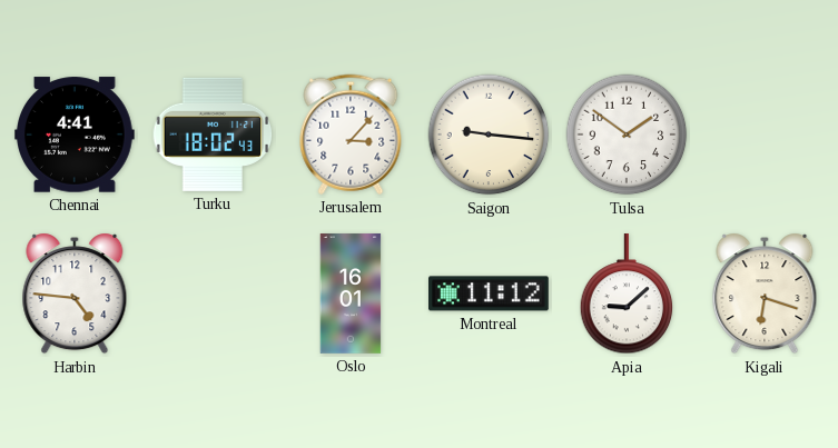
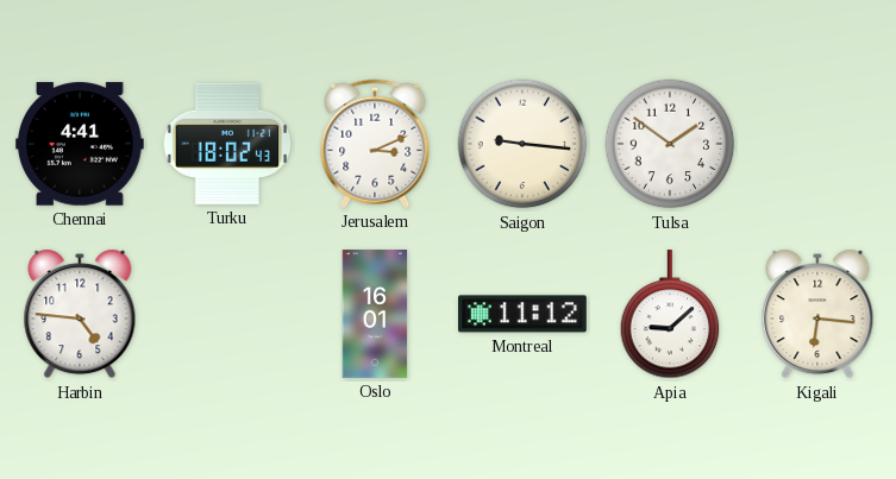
Jerusalem: 3:07 -> 3:11 (375, 144)
Kigali: 6:18 -> 6:16 (817, 314)
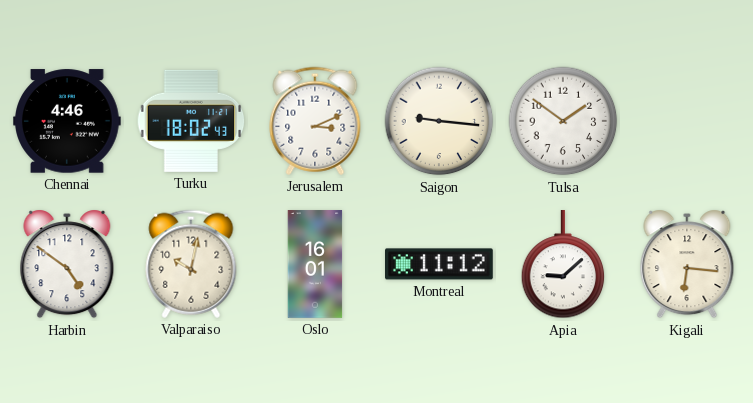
Chennai: 4:41 -> 4:46 (68, 121)
Harbin: 4:46 -> 4:51 (67, 264)
Valparaiso: none -> 10:02 (191, 264)
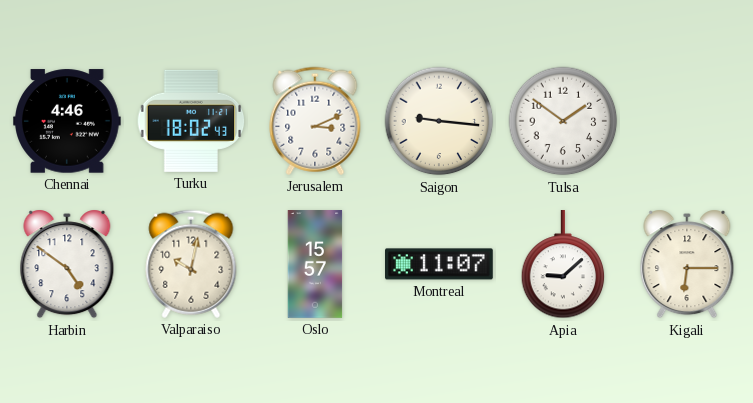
Oslo: 16:01 -> 15:57 (315, 264)
Montreal: 11:12 -> 11:07 (440, 264)
Kigali: 6:16 -> 6:15 (687, 264)
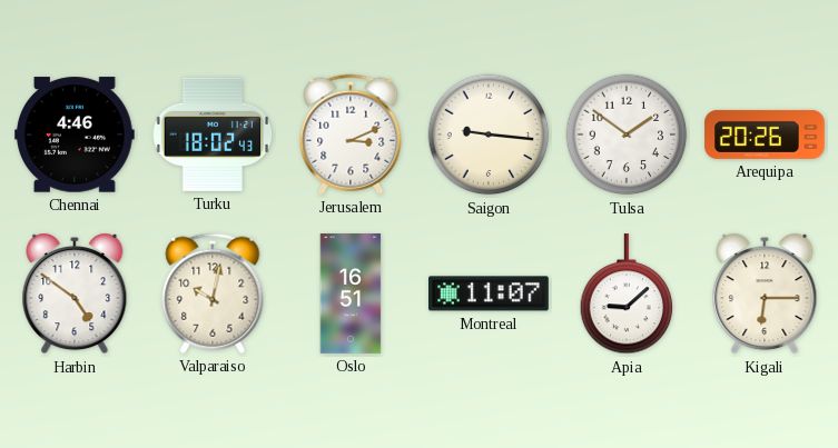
Arequipa: none -> 20:26 (765, 135)
Oslo: 15:57 -> 16:51 (351, 293)
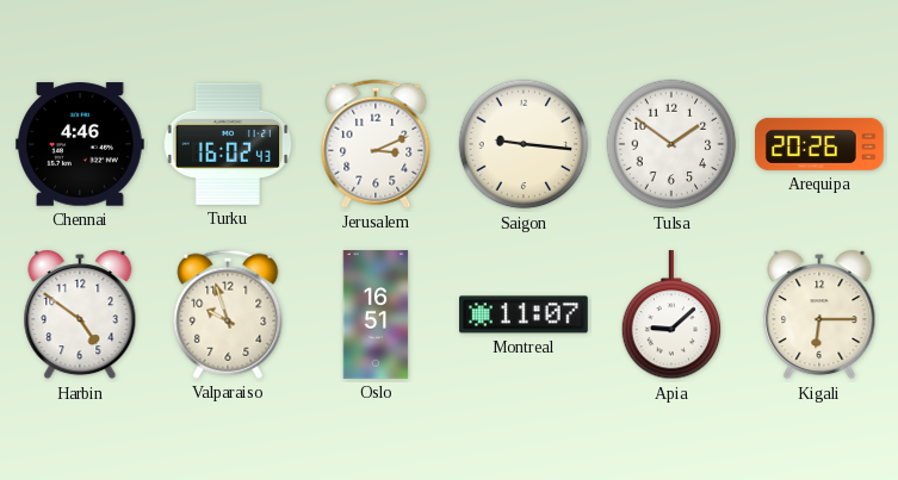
Turku: 18:02 -> 16:02 (228, 144)
Valparaiso: 10:02 -> 9:57 (228, 314)
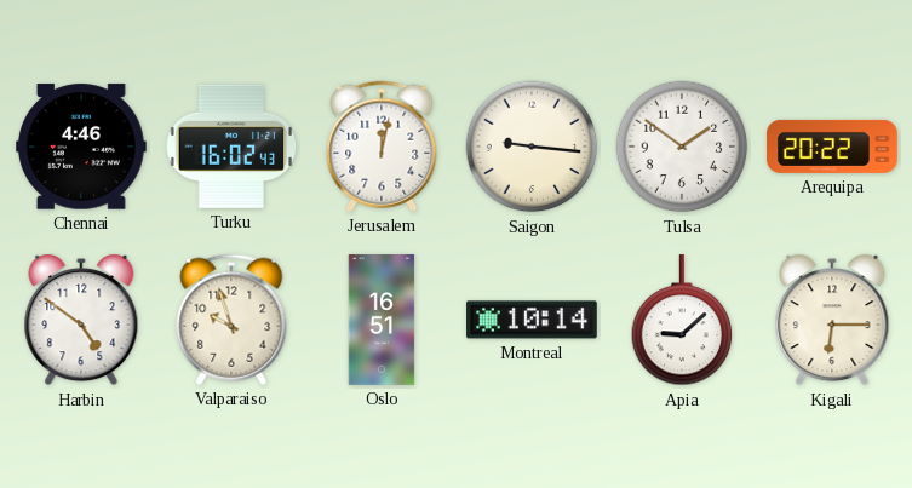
Jerusalem: 3:11 -> 12:02 (382, 147)
Arequipa: 20:26 -> 20:22 (832, 147)
Montreal: 11:07 -> 10:14 (533, 320)
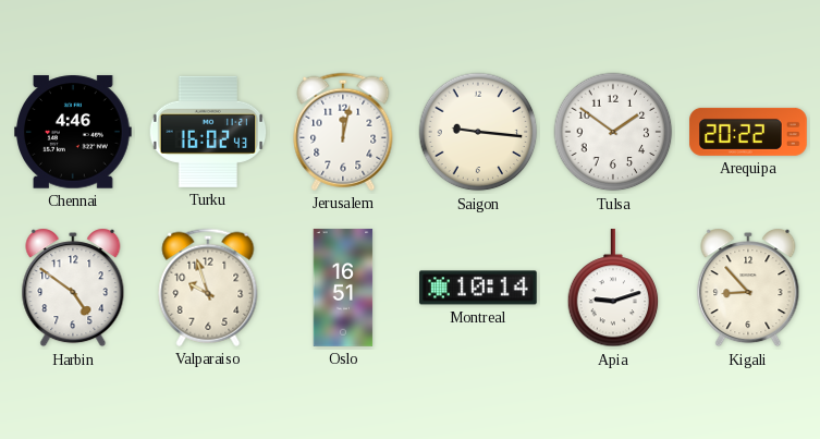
Apia: 9:08 -> 9:12 (613, 289)
Kigali: 6:15 -> 8:53 (748, 288)
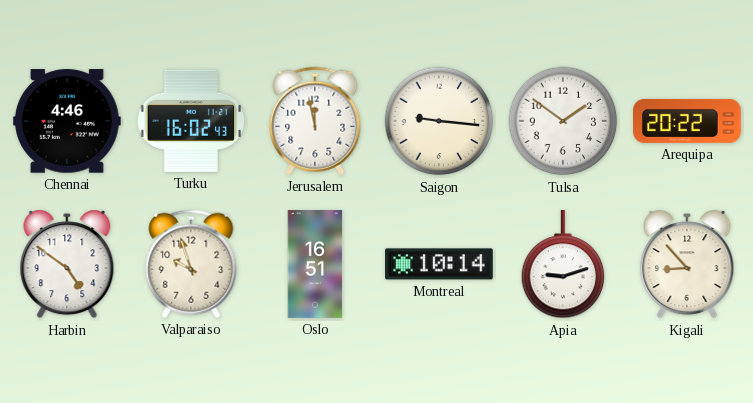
Jerusalem: 12:02 -> 11:58 (315, 121)
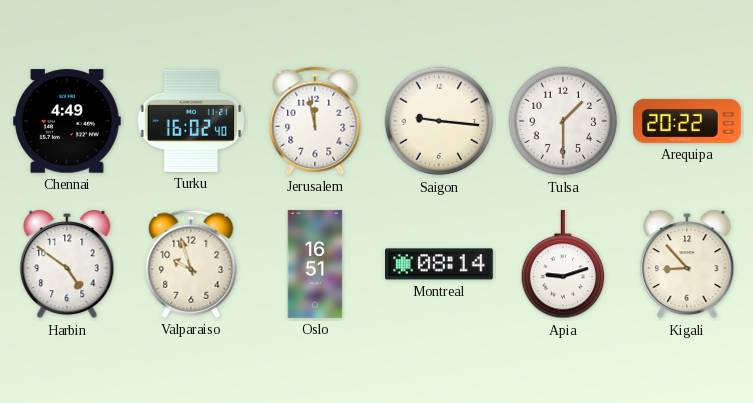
Chennai: 4:46 -> 4:49 (68, 121)
Turku: 16:02:43 -> 16:02:40 (191, 121)
Tulsa: 1:51 -> 1:30 (563, 121)
Montreal: 10:14 -> 08:14 (440, 264)
